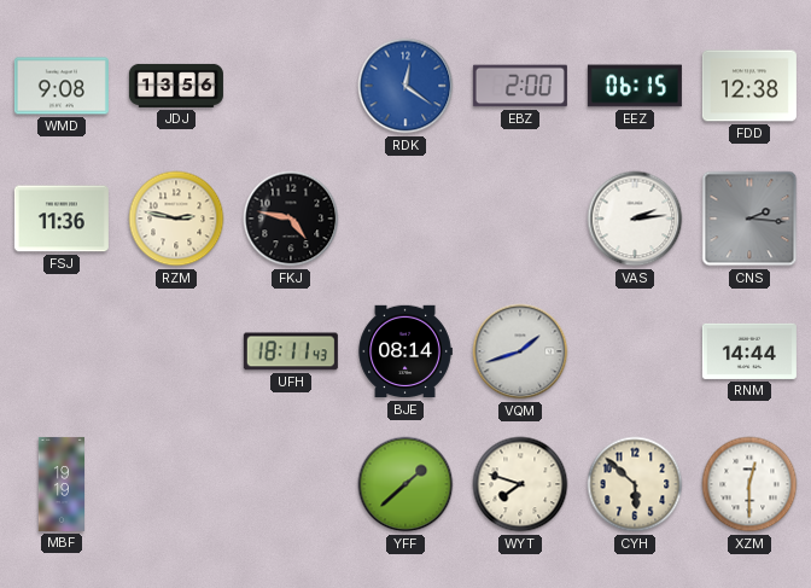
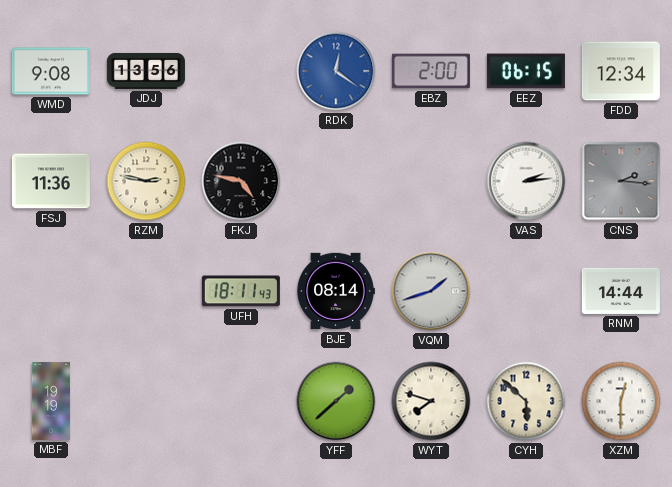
FDD: 12:38 -> 12:34 (621, 71)
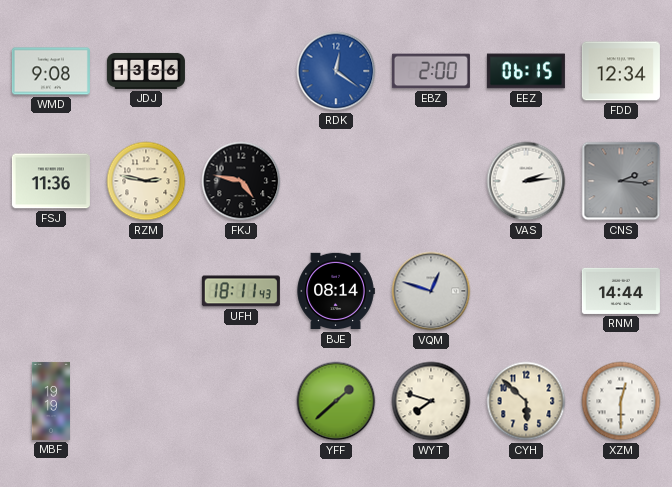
VQM: 1:42 -> 12:48 (431, 291)
